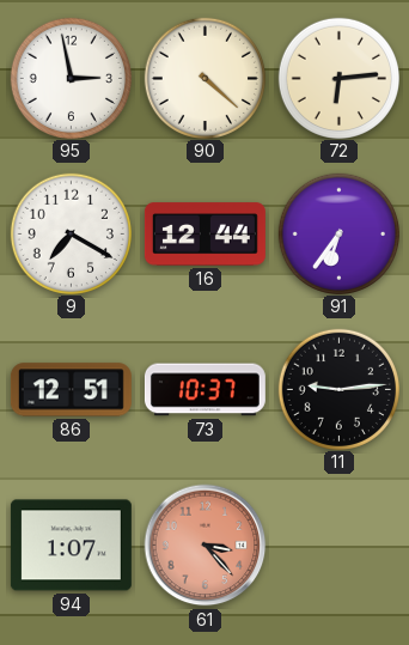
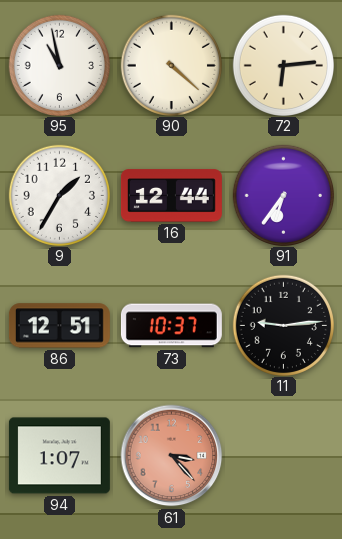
95: 2:58 -> 10:58 (59, 65)
9: 7:20 -> 1:35 (59, 195)
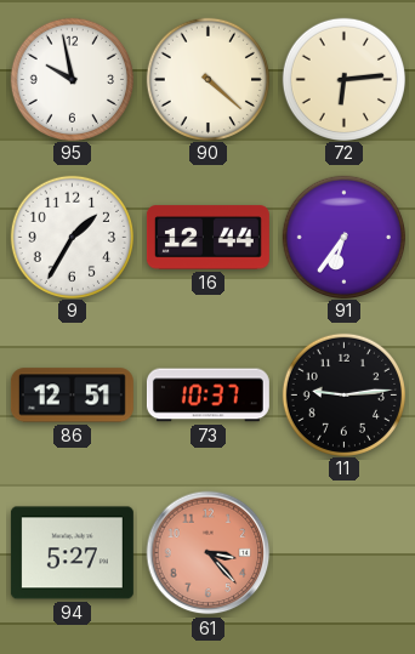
95: 10:58 -> 9:58 (72, 79)
94: 1:07 -> 5:27 (72, 553)
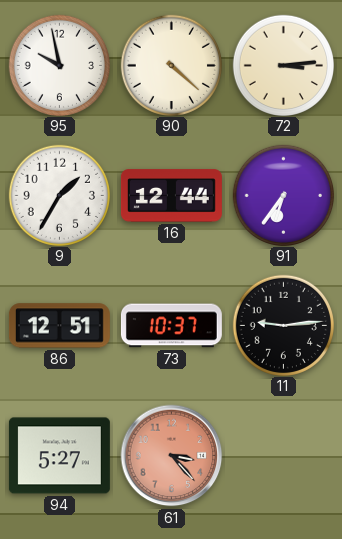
72: 6:14 -> 3:14 (283, 65)
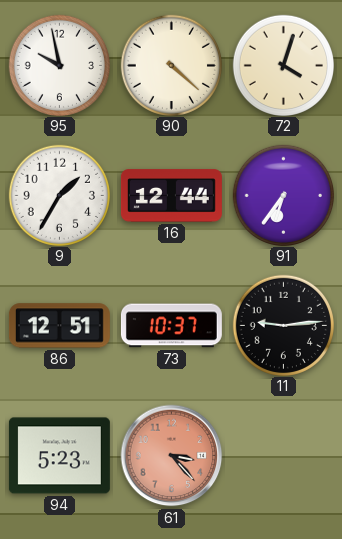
72: 3:14 -> 4:03 (283, 65)
94: 5:27 -> 5:23 (59, 456)
